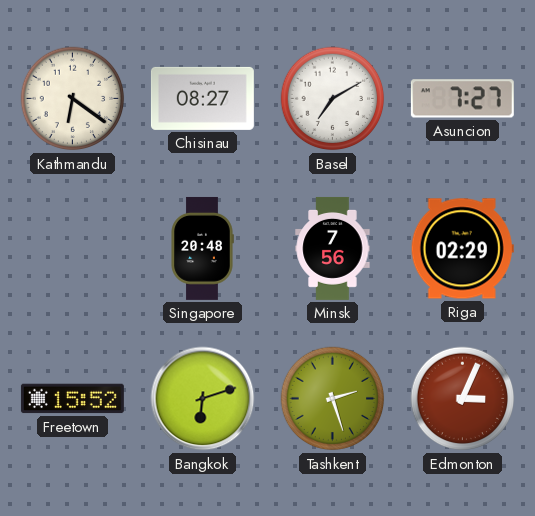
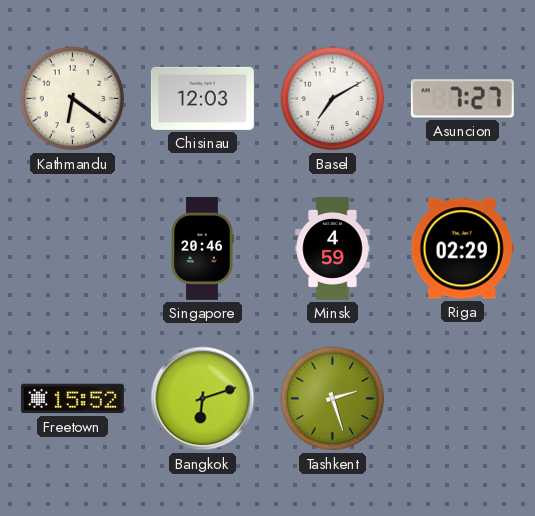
Chisinau: 08:27 -> 12:03 (202, 98)
Singapore: 20:48 -> 20:46 (202, 248)
Minsk: 7:56 -> 4:59 (333, 248)
Edmonton: 3:04 -> none (463, 399)
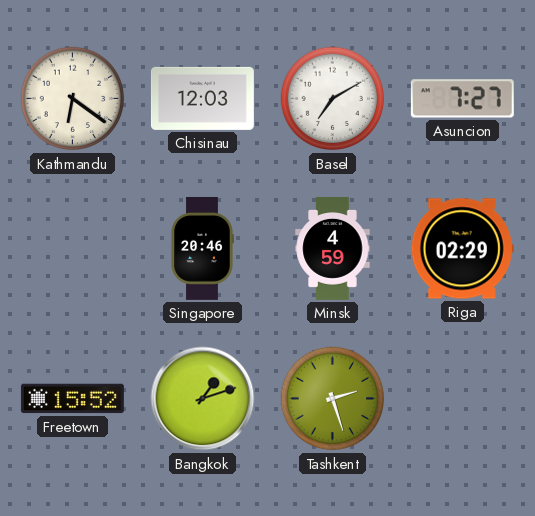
Bangkok: 6:12 -> 1:12 (203, 399)
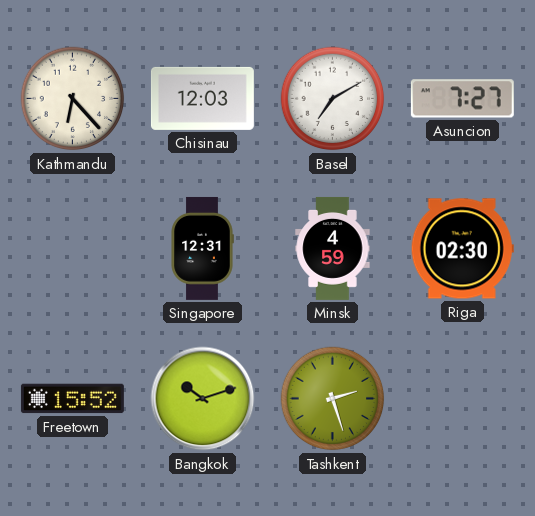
Kathmandu: 6:21 -> 6:23 (73, 99)
Singapore: 20:46 -> 12:31 (202, 248)
Riga: 02:29 -> 02:30 (462, 249)
Bangkok: 1:12 -> 10:12 (203, 399)
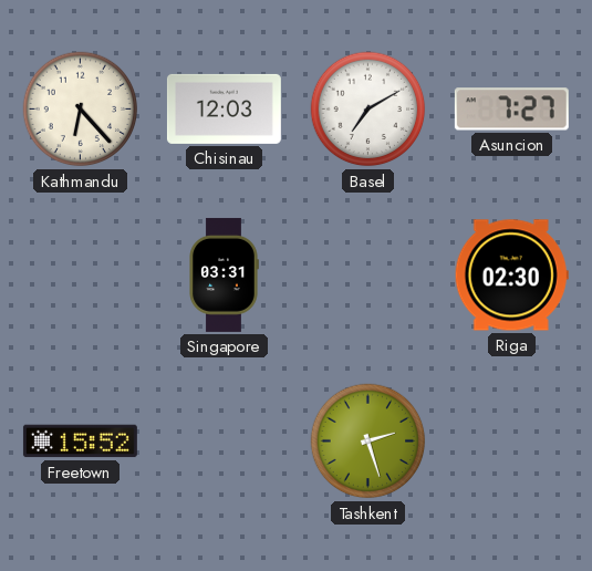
Singapore: 12:31 -> 03:31 (224, 274)
Minsk: 4:59 -> none (333, 248)
Bangkok: 10:12 -> none (203, 399)
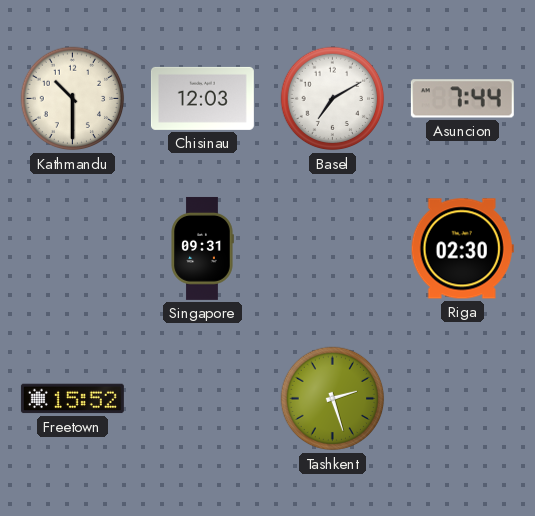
Kathmandu: 6:23 -> 10:30 (73, 99)
Asuncion: 7:27 -> 7:44 (462, 99)
Singapore: 03:31 -> 09:31 (202, 248)
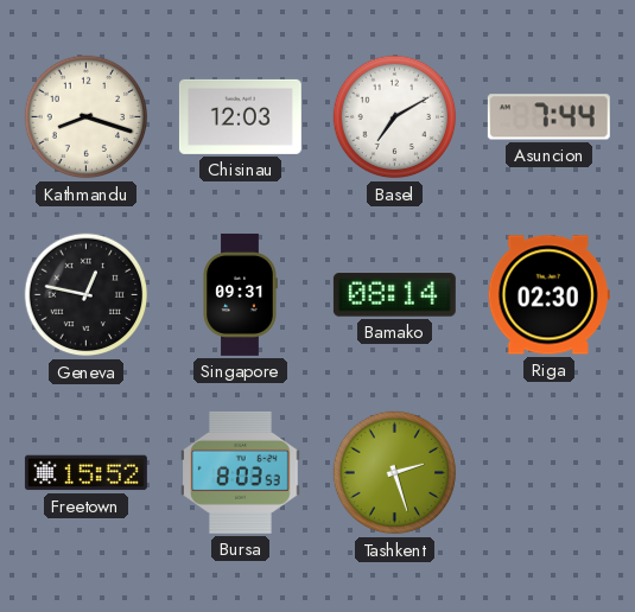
Kathmandu: 10:30 -> 8:18 (87, 117)
Geneva: none -> 12:47 (87, 295)
Bamako: none -> 08:14 (394, 295)
Bursa: none -> 8:03 (241, 472)
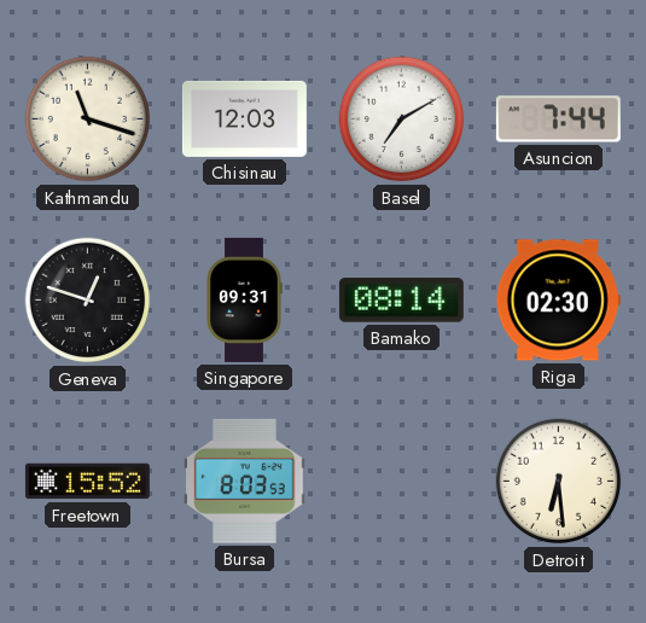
Kathmandu: 8:18 -> 11:18 (88, 120)
Geneva: 12:47 -> 12:48 (88, 301)
Tashkent: 2:27 -> none (395, 473)
Detroit: none -> 6:29 (559, 482)
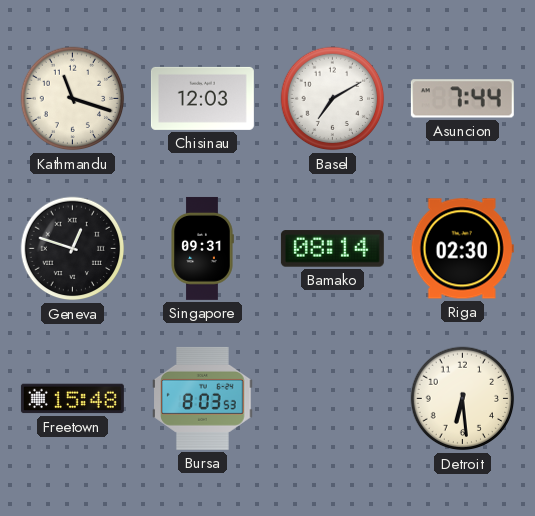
Freetown: 15:52 -> 15:48 (72, 399)
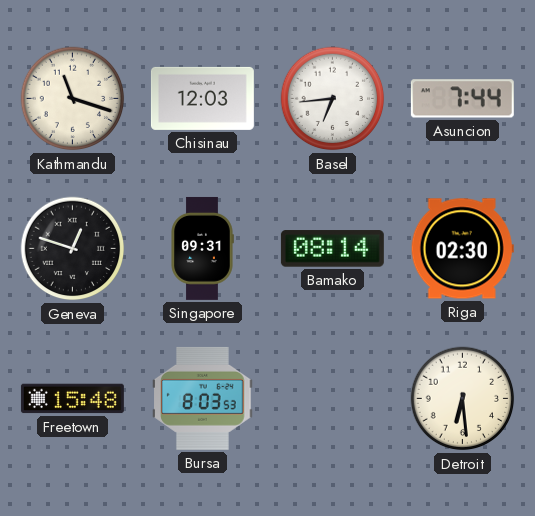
Basel: 7:10 -> 6:44 (333, 99)
